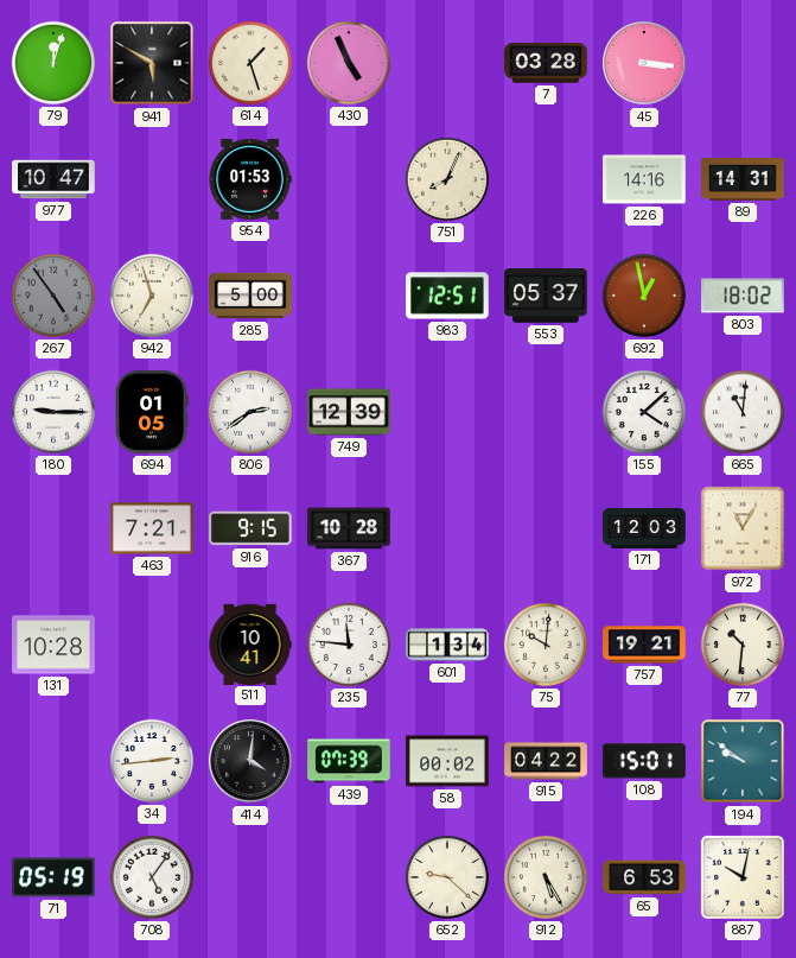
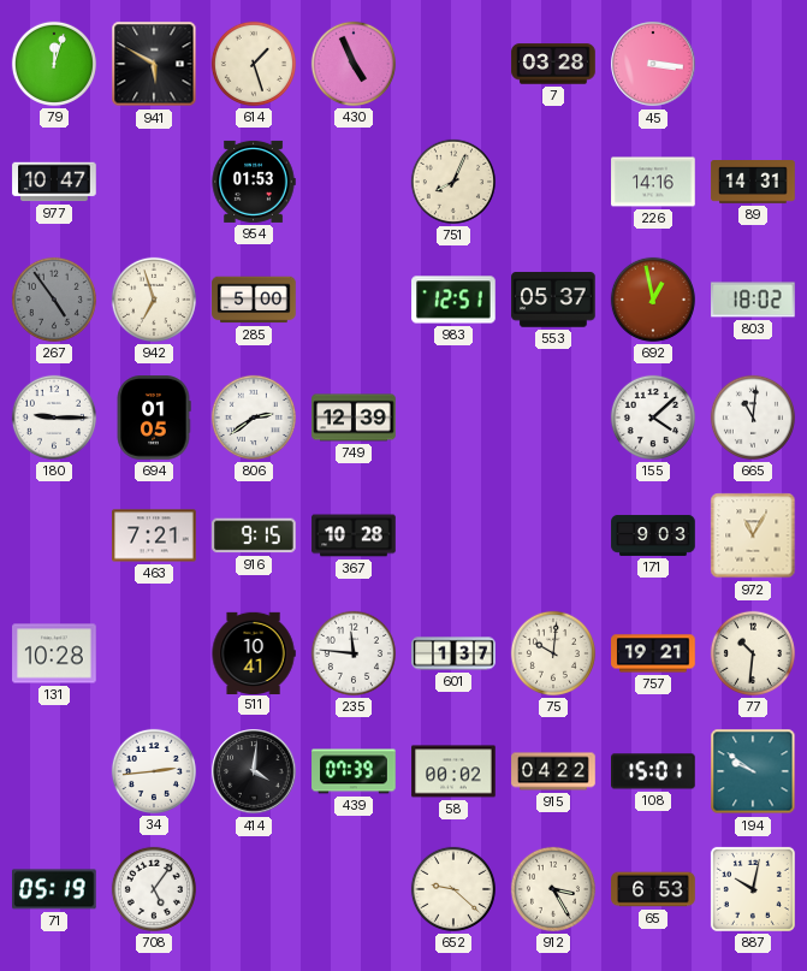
171: 12:03 -> 9:03 (653, 535)
601: 1:34 -> 1:37 (453, 653)
912: 5:25 -> 3:25 (553, 889)
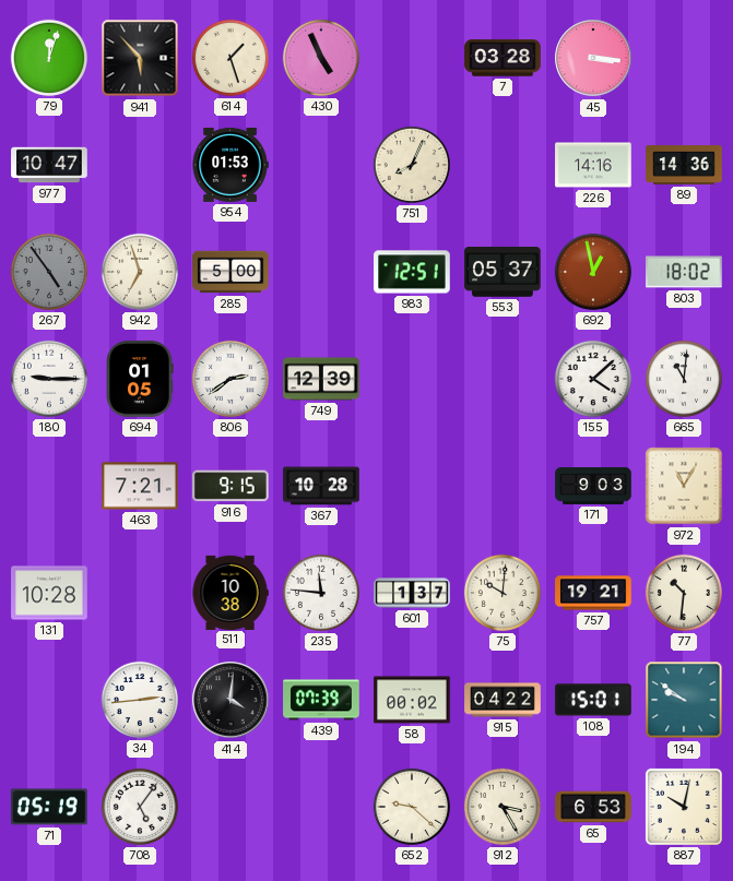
941: 5:50 -> 5:53 (140, 58)
89: 14:31 -> 14:36 (684, 166)
511: 10:41 -> 10:38 (230, 592)
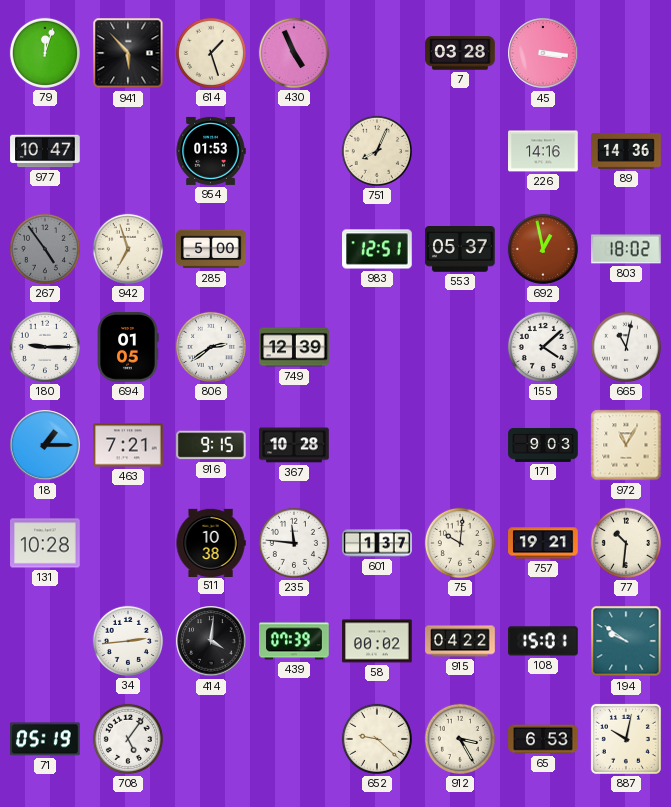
665: 11:01 -> 11:02 (626, 347)
18: none -> 1:15 (45, 445)
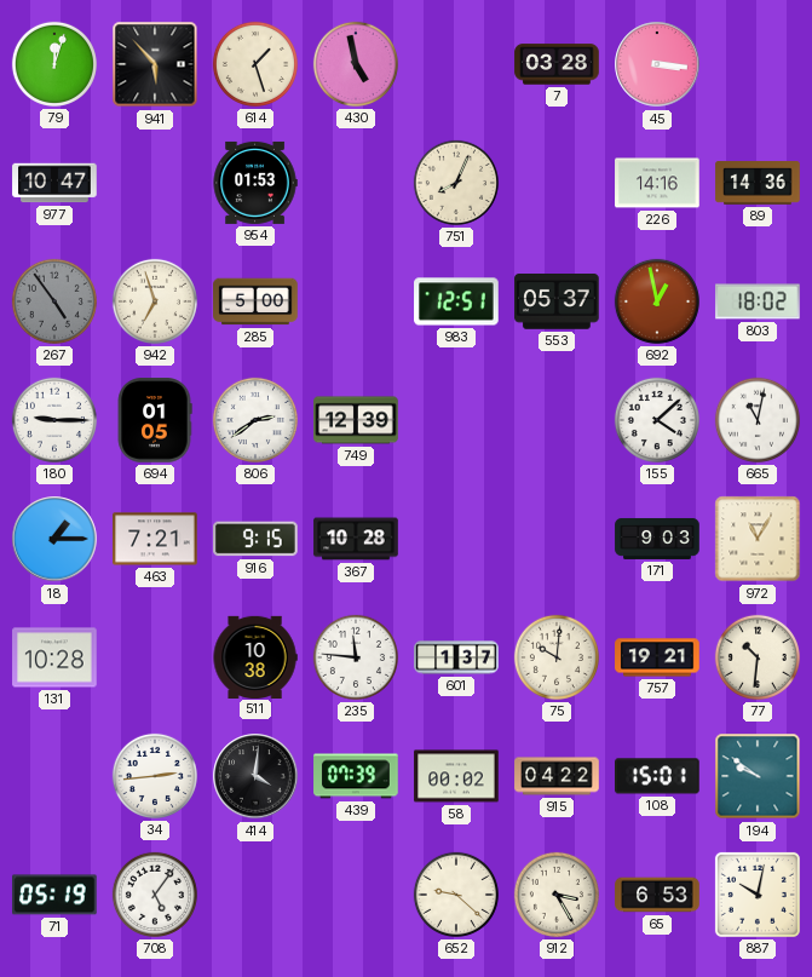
430: 4:56 -> 4:58 (356, 64)
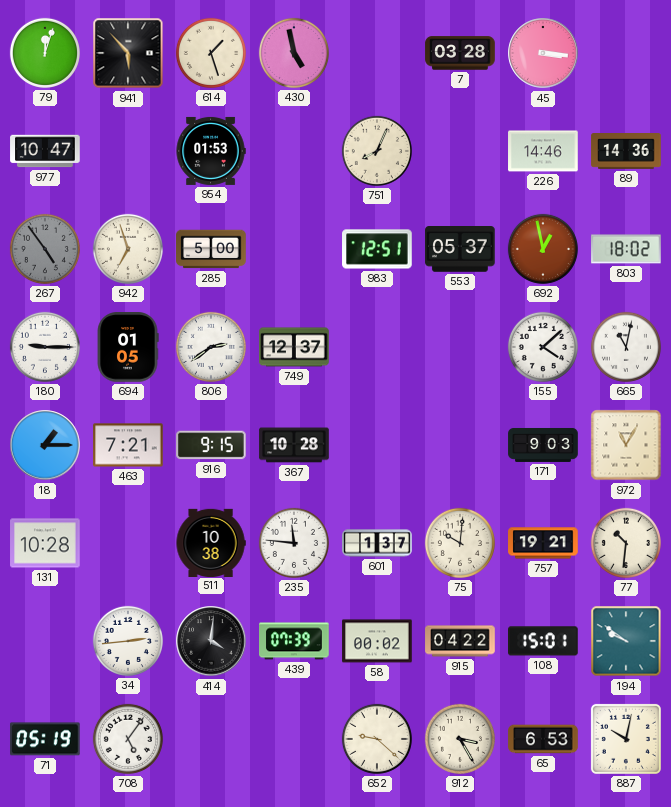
226: 14:16 -> 14:46 (543, 151)
749: 12:39 -> 12:37 (294, 347)
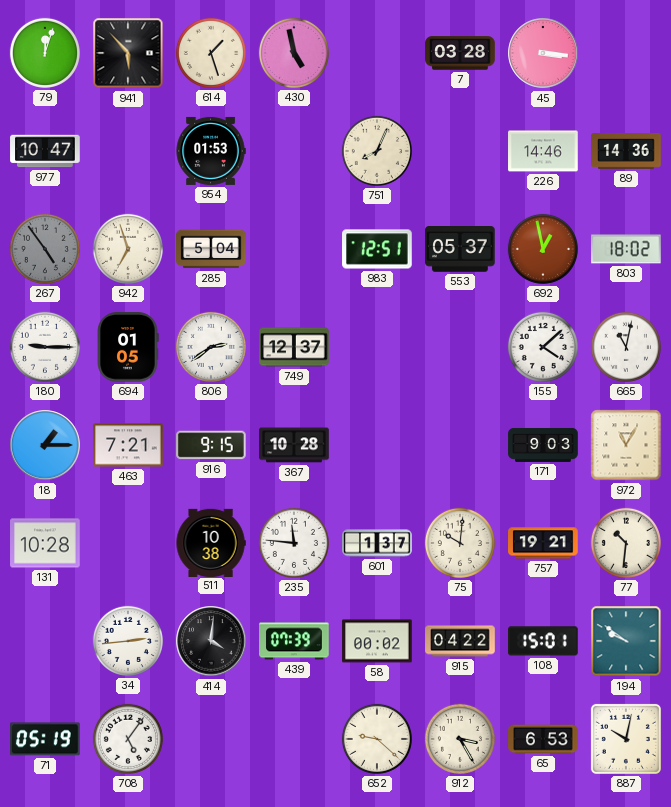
285: 5:00 -> 5:04 (211, 249)
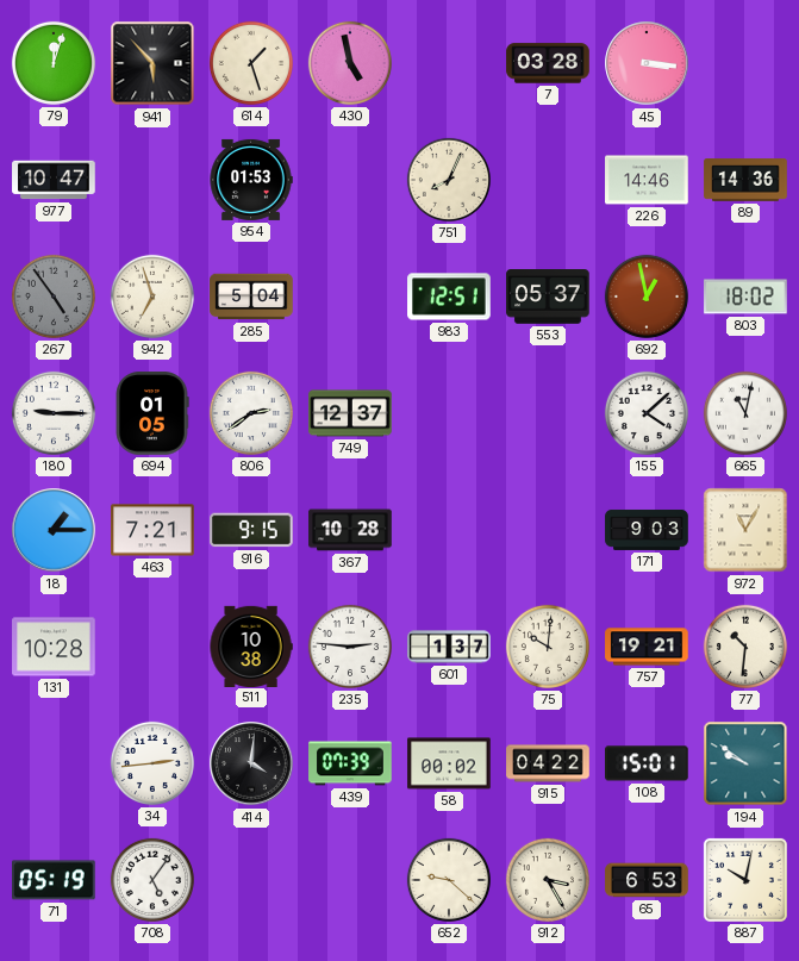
235: 11:46 -> 2:46 (350, 647)
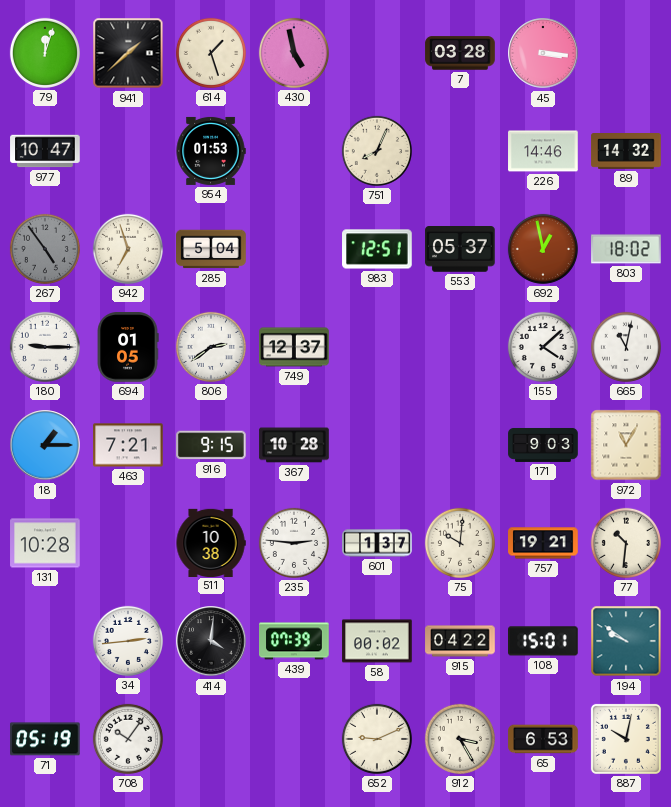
941: 5:53 -> 1:38 (128, 53)
89: 14:36 -> 14:32 (626, 152)
708: 5:06 -> 10:06 (128, 739)
652: 9:22 -> 9:11 (377, 739)
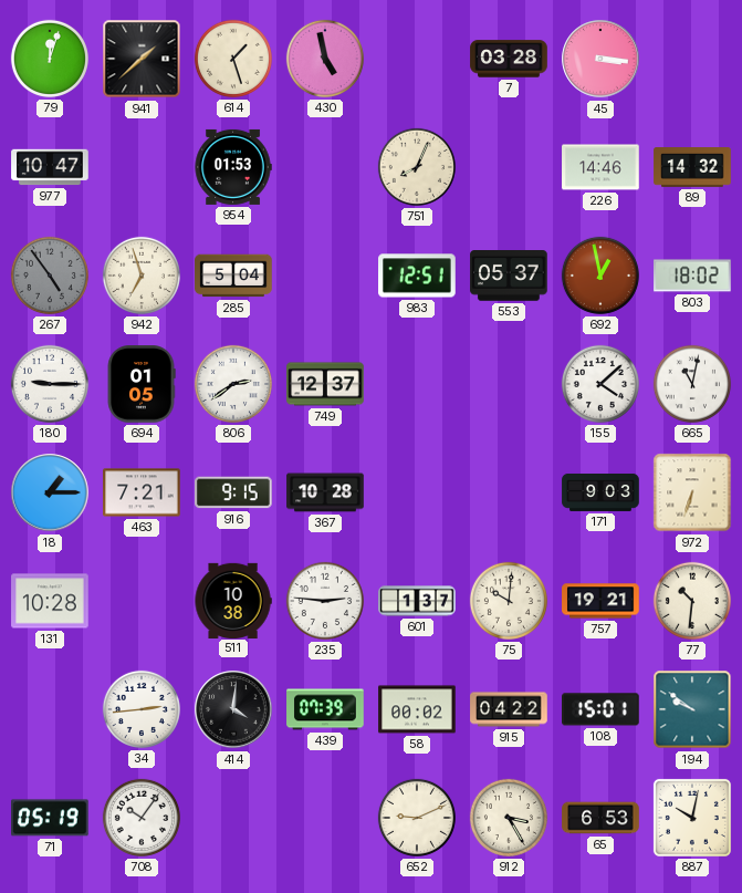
972: 11:05 -> 6:33 (692, 492)
